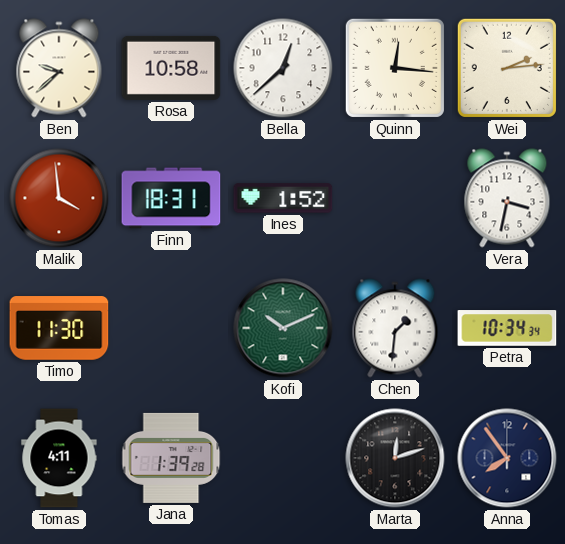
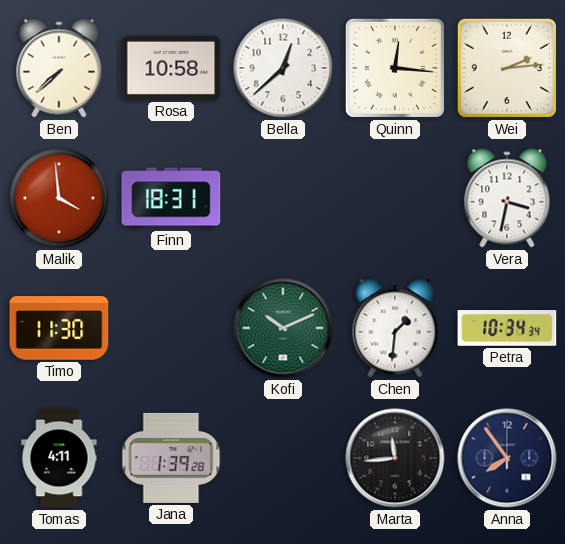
Ben: 9:38 -> 7:38 (59, 68)
Ines: 1:52 -> none (283, 198)
Marta: 12:12 -> 11:44 (395, 458)
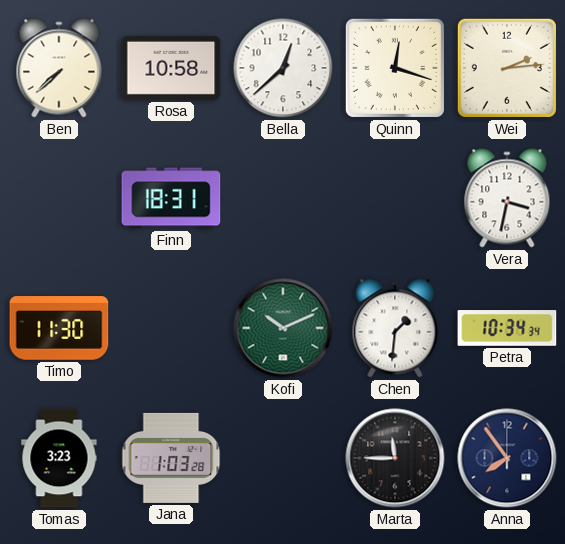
Quinn: 12:16 -> 12:18 (395, 68)
Malik: 3:59 -> none (59, 198)
Tomas: 4:11 -> 3:23 (59, 458)
Jana: 1:39 -> 1:03 (171, 458)
Marta: 11:44 -> 11:45 (395, 458)
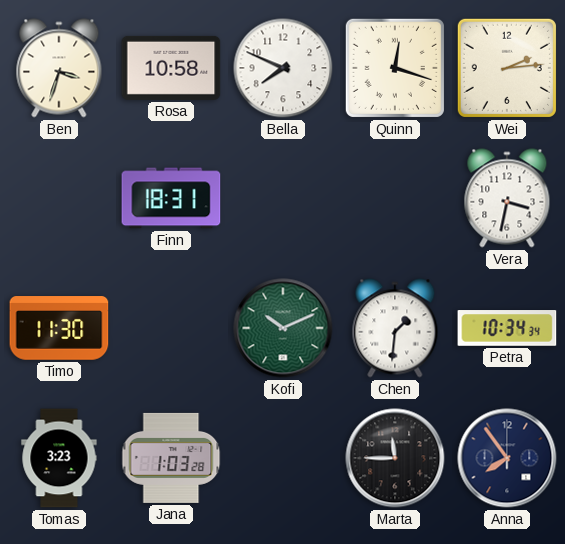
Ben: 7:38 -> 3:33 (59, 68)
Bella: 12:38 -> 7:49 (283, 68)
